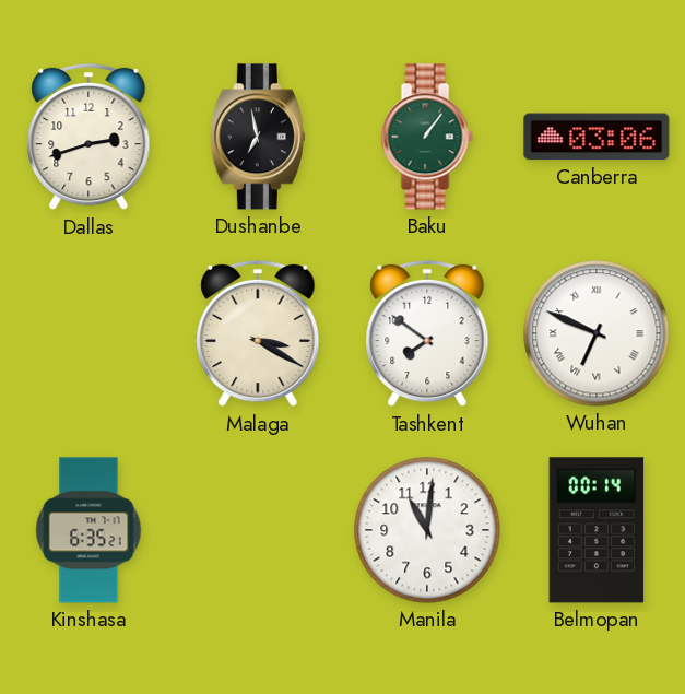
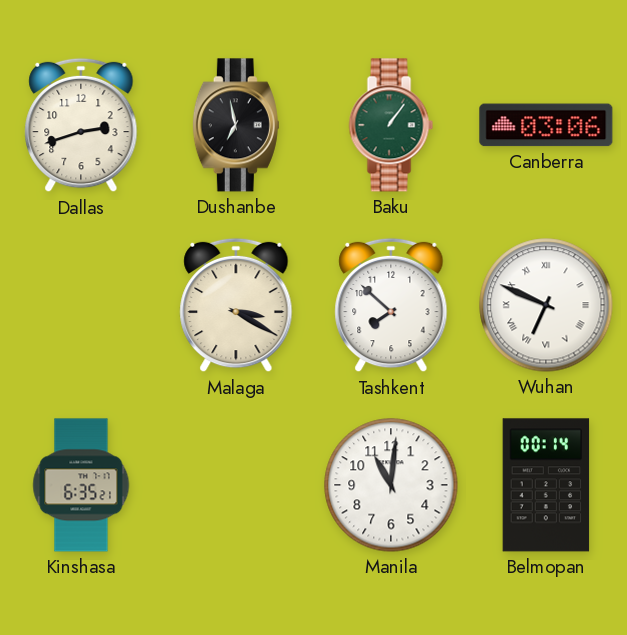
Tashkent: 7:51 -> 7:52 (391, 305)
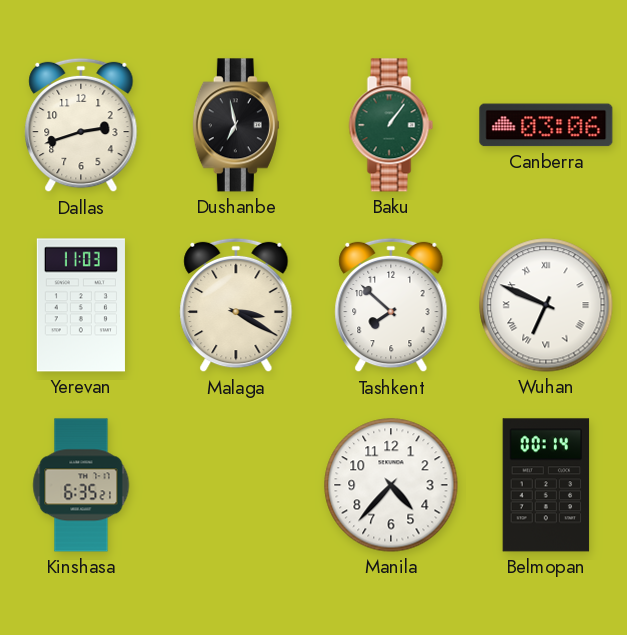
Yerevan: none -> 11:03 (81, 305)
Manila: 11:01 -> 4:37 (391, 485)
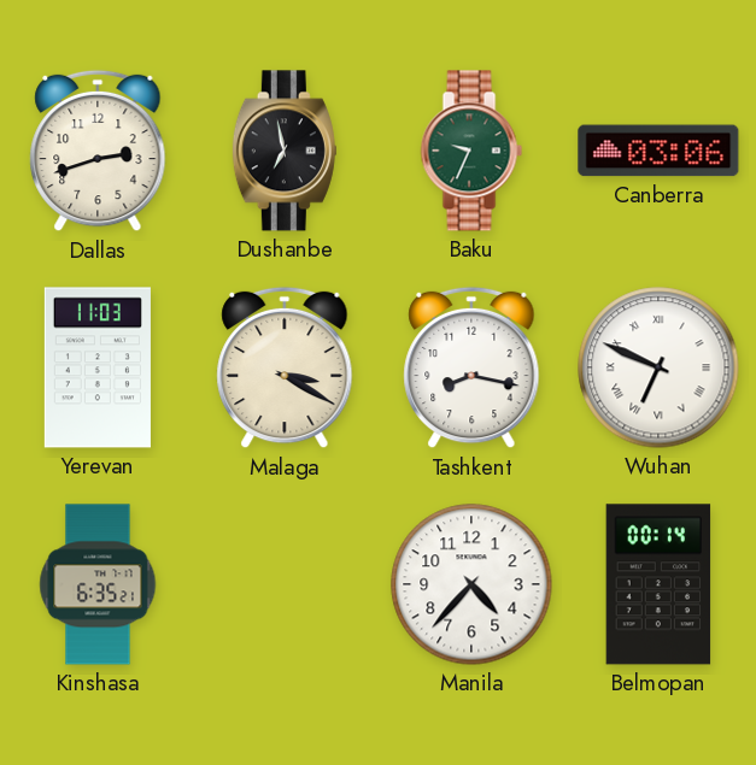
Baku: 1:06 -> 9:34 (471, 151)
Tashkent: 7:52 -> 8:17 (471, 367)
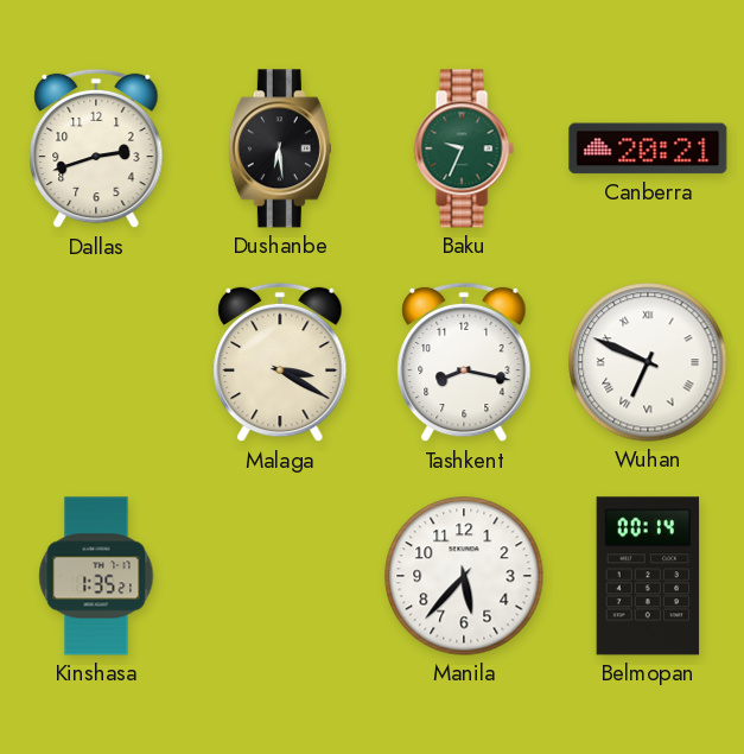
Dushanbe: 6:58 -> 6:29 (280, 148)
Canberra: 03:06 -> 20:21 (648, 148)
Yerevan: 11:03 -> none (98, 367)
Kinshasa: 6:35 -> 1:35 (96, 576)
Manila: 4:37 -> 5:37 (464, 576)
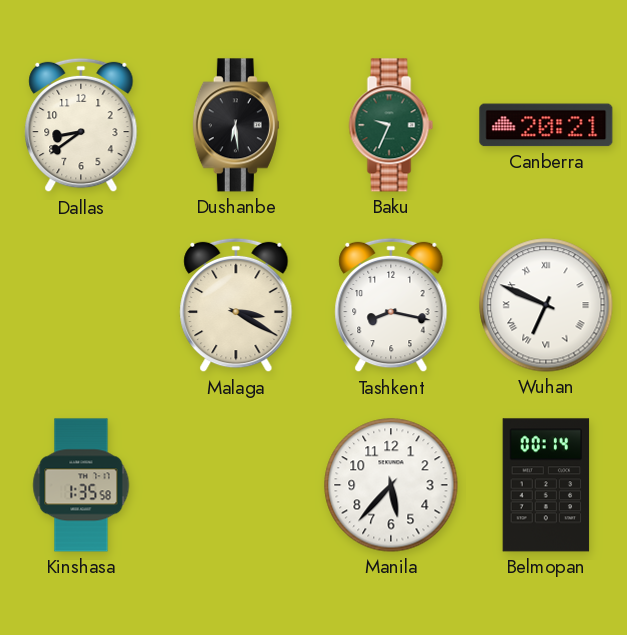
Dallas: 2:42 -> 8:39 (81, 125)
Kinshasa: 1:35:21 -> 1:35:58 (81, 485)
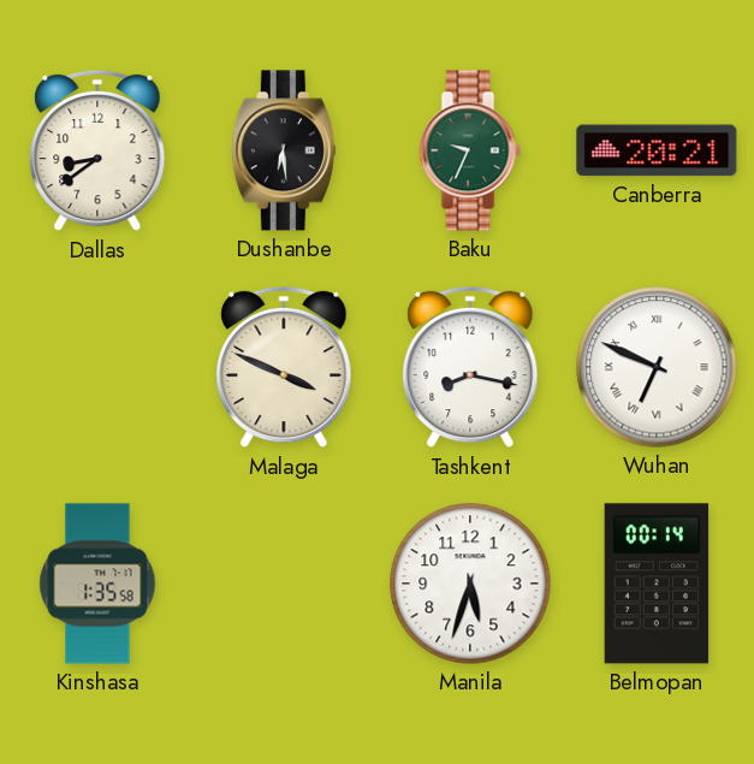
Malaga: 3:20 -> 3:49 (284, 367)
Manila: 5:37 -> 5:33 (470, 584)
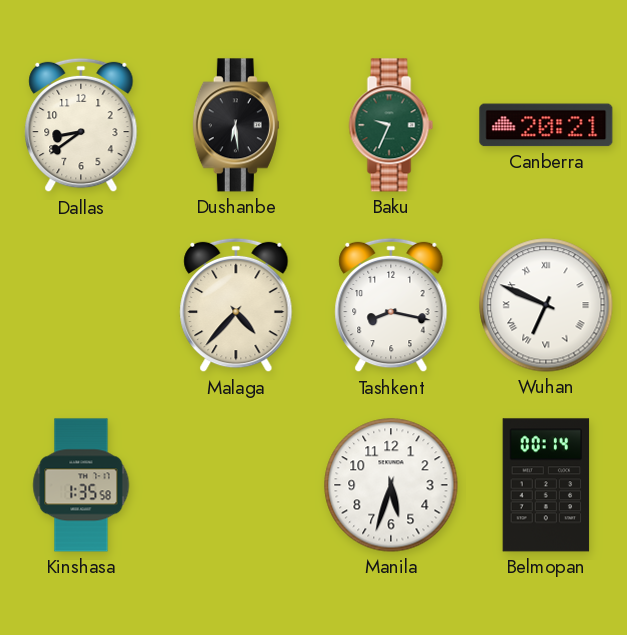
Malaga: 3:49 -> 4:37 (236, 305)
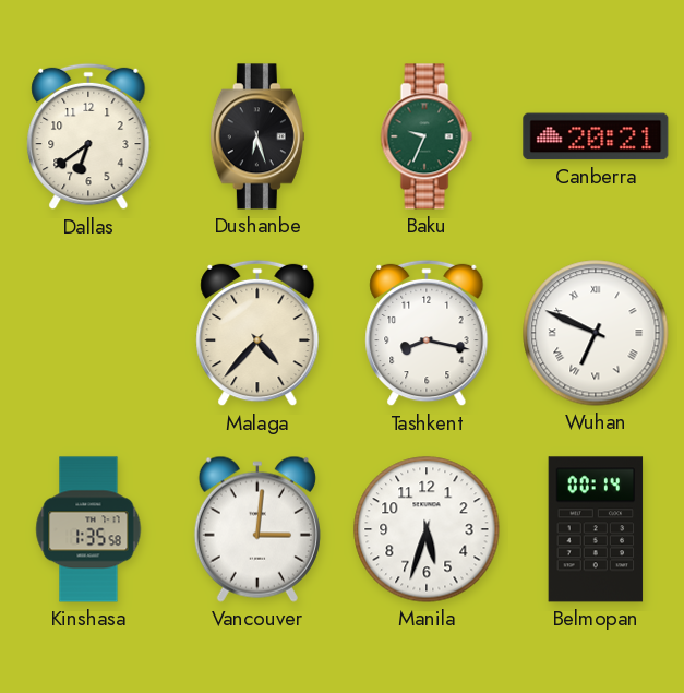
Dallas: 8:39 -> 6:39 (88, 136)
Dushanbe: 6:29 -> 6:27 (257, 136)
Vancouver: none -> 3:01 (257, 529)
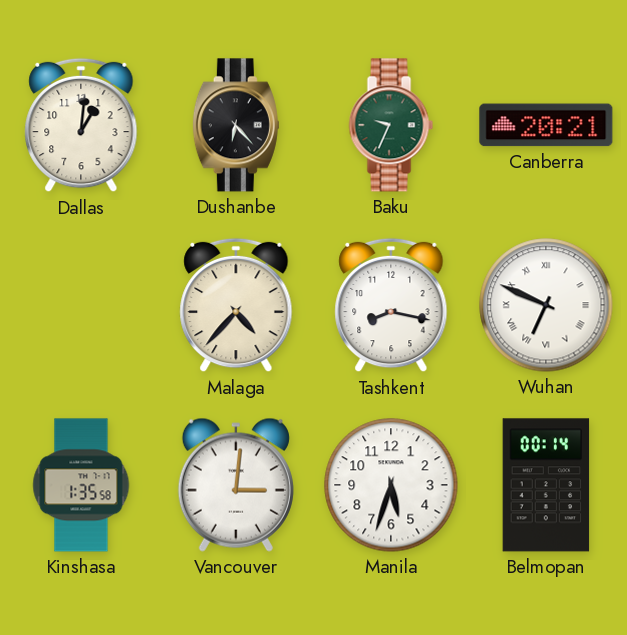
Dallas: 6:39 -> 1:01 (81, 125)
Dushanbe: 6:27 -> 6:23 (236, 125)
